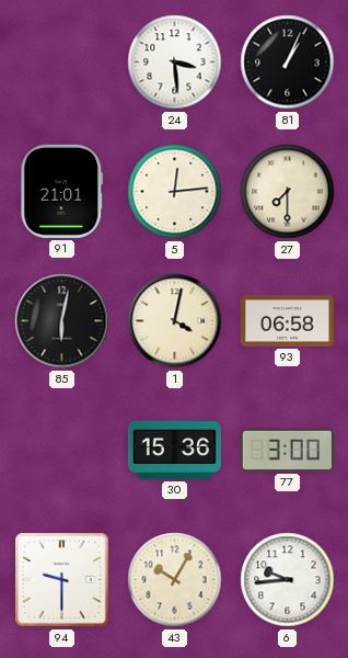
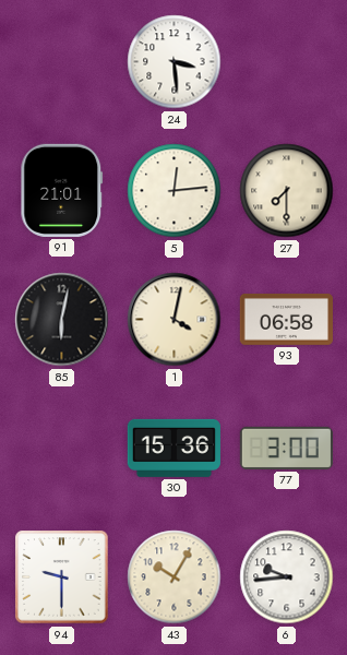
81: 1:04 -> none (288, 63)
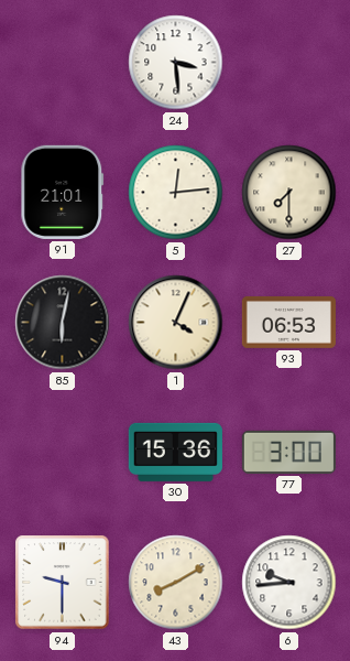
1: 4:02 -> 4:04 (176, 323)
93: 06:58 -> 06:53 (288, 323)
43: 10:05 -> 8:10 (176, 583)
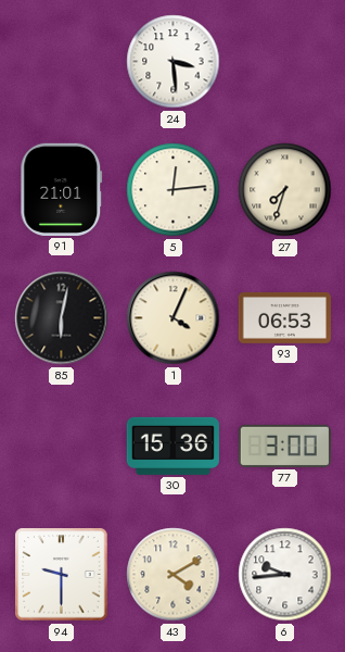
27: 7:30 -> 7:33 (285, 190)
43: 8:10 -> 4:10 (174, 575)
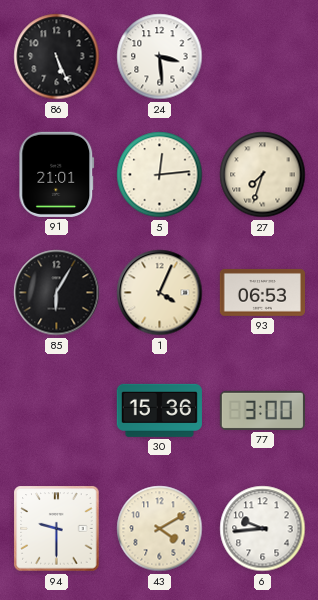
86: none -> 5:26 (57, 57)
85: 6:02 -> 6:05 (57, 293)
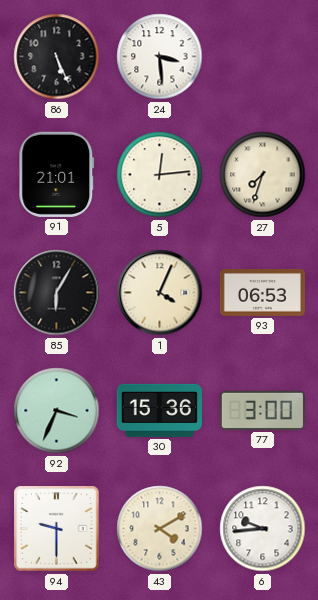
92: none -> 3:34 (57, 411)
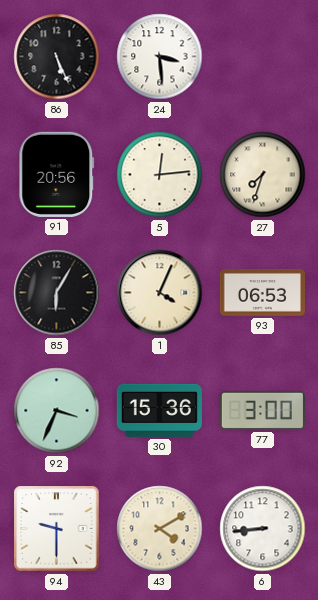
91: 21:01 -> 20:56 (57, 174)
6: 9:44 -> 8:44 (263, 529)
